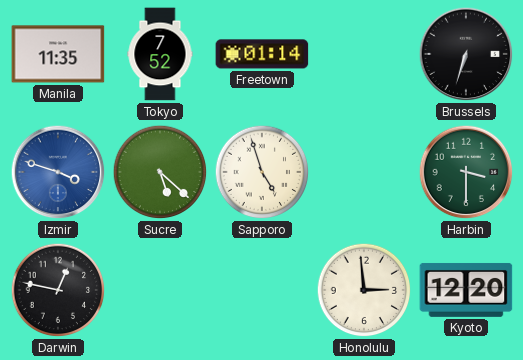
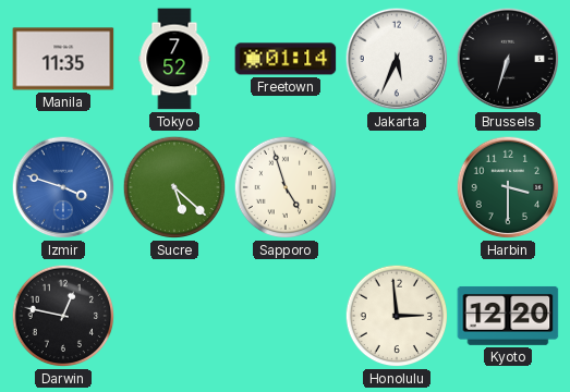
Jakarta: none -> 5:34 (397, 59)
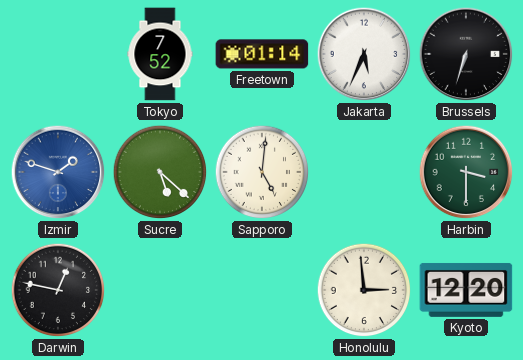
Manila: 11:35 -> none (63, 59)
Izmir: 3:48 -> 1:48 (58, 172)
Sapporo: 4:57 -> 5:01 (262, 172)
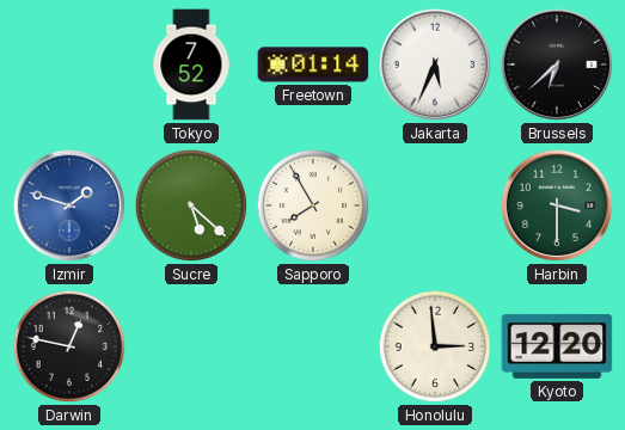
Brussels: 6:33 -> 6:38 (557, 64)
Sapporo: 5:01 -> 7:55 (313, 205)
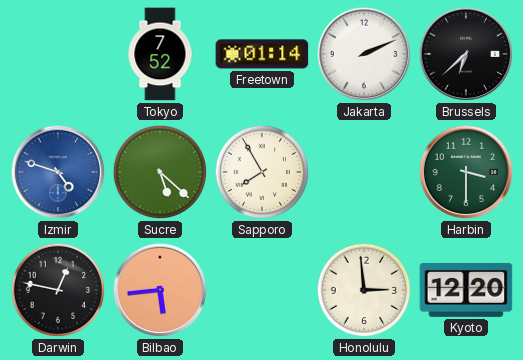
Jakarta: 5:34 -> 2:11 (364, 54)
Izmir: 1:48 -> 4:48 (58, 172)
Bilbao: none -> 5:44 (160, 290)
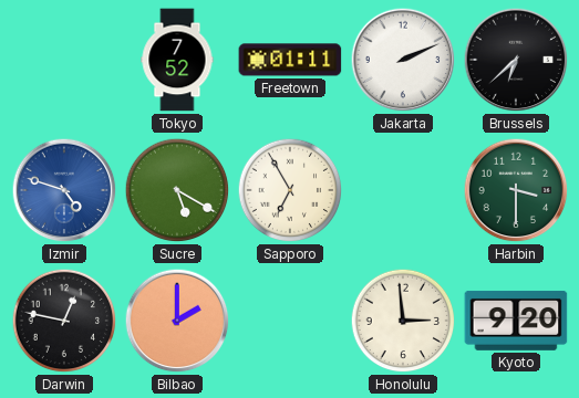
Freetown: 01:14 -> 01:11 (290, 60)
Sucre: 5:22 -> 5:20 (177, 190)
Sapporo: 7:55 -> 6:55 (290, 190)
Bilbao: 5:44 -> 2:00 (177, 321)
Kyoto: 12:20 -> 9:20 (516, 321)
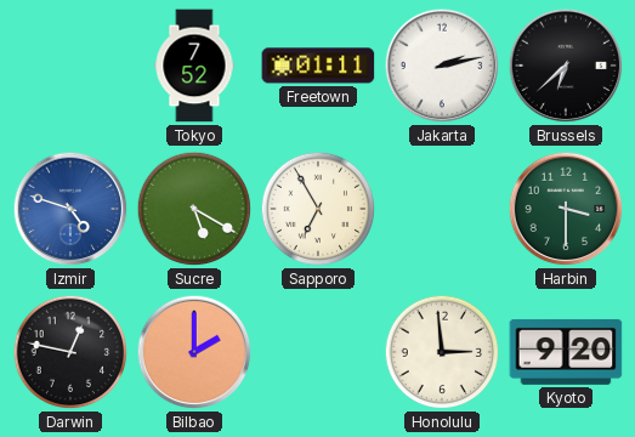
Jakarta: 2:11 -> 2:13 (442, 66)
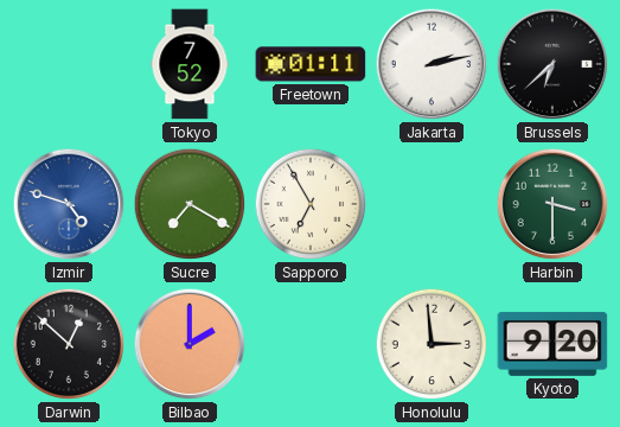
Sucre: 5:20 -> 7:20 (190, 204)
Darwin: 12:47 -> 12:52 (69, 344)
